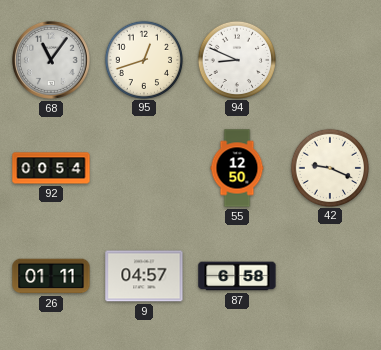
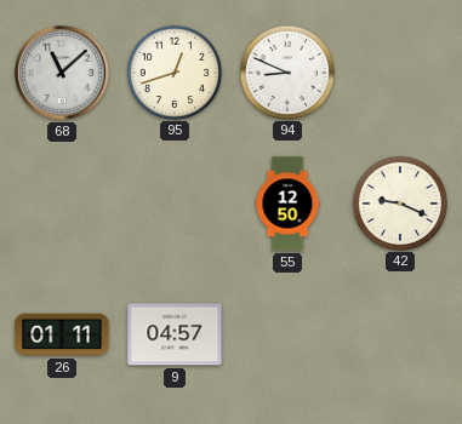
68: 11:06 -> 11:08 (62, 73)
92: 00:54 -> none (51, 168)
87: 6:58 -> none (237, 276)
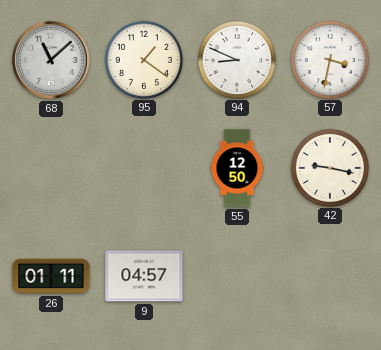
95: 12:42 -> 1:21 (143, 59)
57: none -> 3:32 (329, 59)
42: 9:19 -> 9:17 (329, 167)
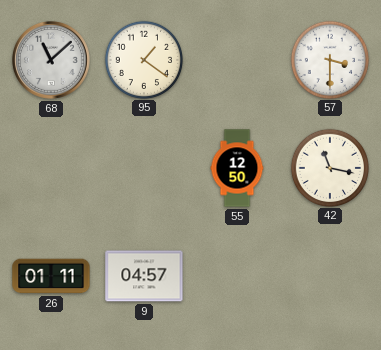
94: 8:49 -> none (236, 59)
57: 3:32 -> 3:30 (329, 59)
42: 9:17 -> 11:17 (329, 167)
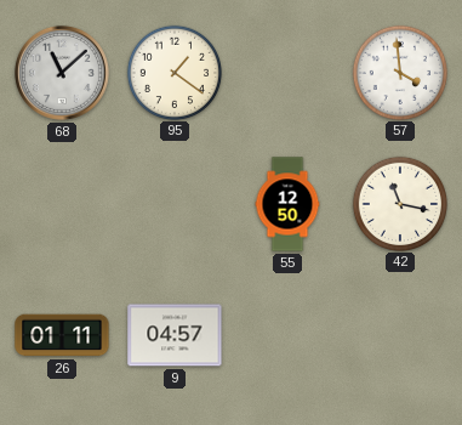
57: 3:30 -> 3:59 (399, 72)
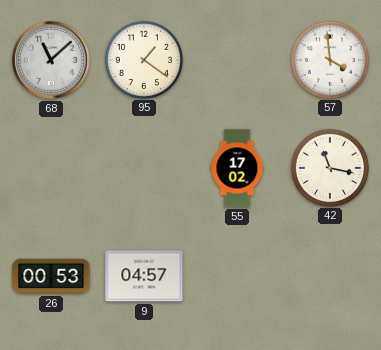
55: 12:50 -> 17:02 (237, 168)
26: 01:11 -> 00:53 (51, 276)
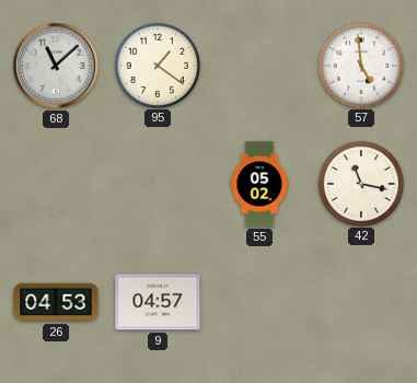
57: 3:59 -> 4:59 (360, 65)
55: 17:02 -> 05:02 (259, 184)
26: 00:53 -> 04:53 (56, 302)
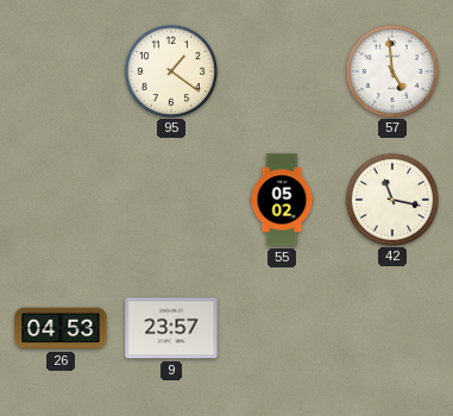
68: 11:08 -> none (56, 66)
9: 04:57 -> 23:57 (171, 328)
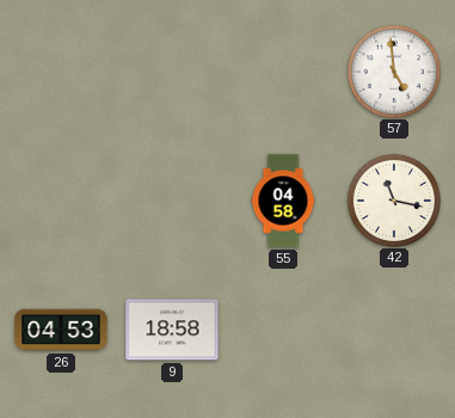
95: 1:21 -> none (170, 70)
55: 05:02 -> 04:58 (283, 201)
9: 23:57 -> 18:58 (172, 330)
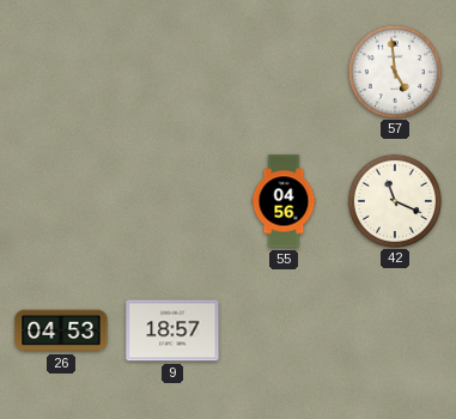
55: 04:58 -> 04:56 (284, 201)
42: 11:17 -> 11:19 (394, 200)
9: 18:58 -> 18:57 (172, 330)
